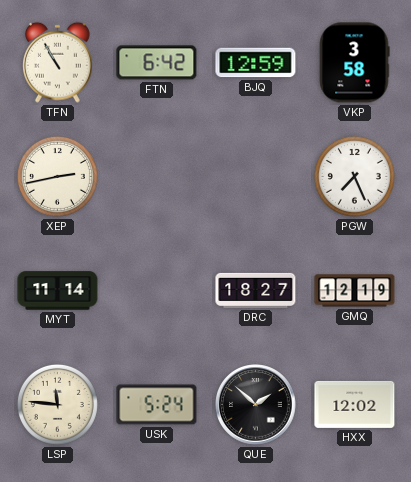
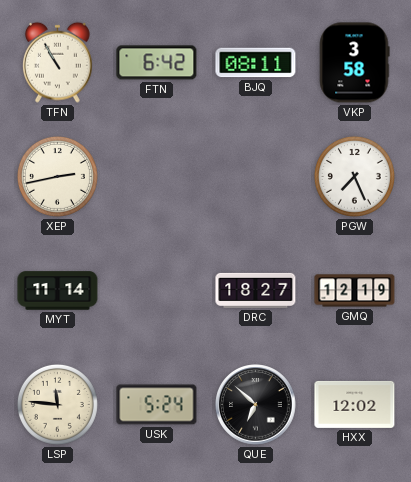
BJQ: 12:59 -> 08:11 (256, 63)
QUE: 1:52 -> 6:52 (256, 405)
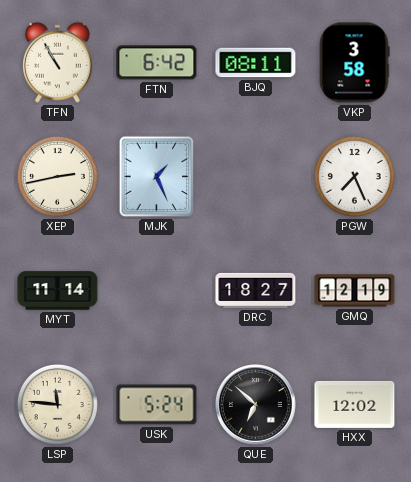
MJK: none -> 1:26 (157, 177)
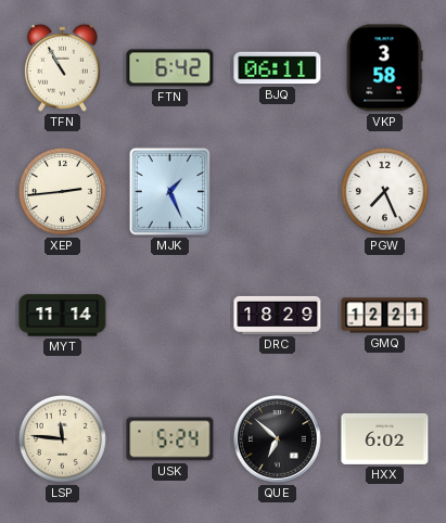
BJQ: 08:11 -> 06:11 (278, 68)
XEP: 2:43 -> 2:44 (62, 191)
DRC: 18:27 -> 18:29 (278, 315)
GMQ: 12:19 -> 12:21 (385, 316)
HXX: 12:02 -> 6:02 (385, 438)
